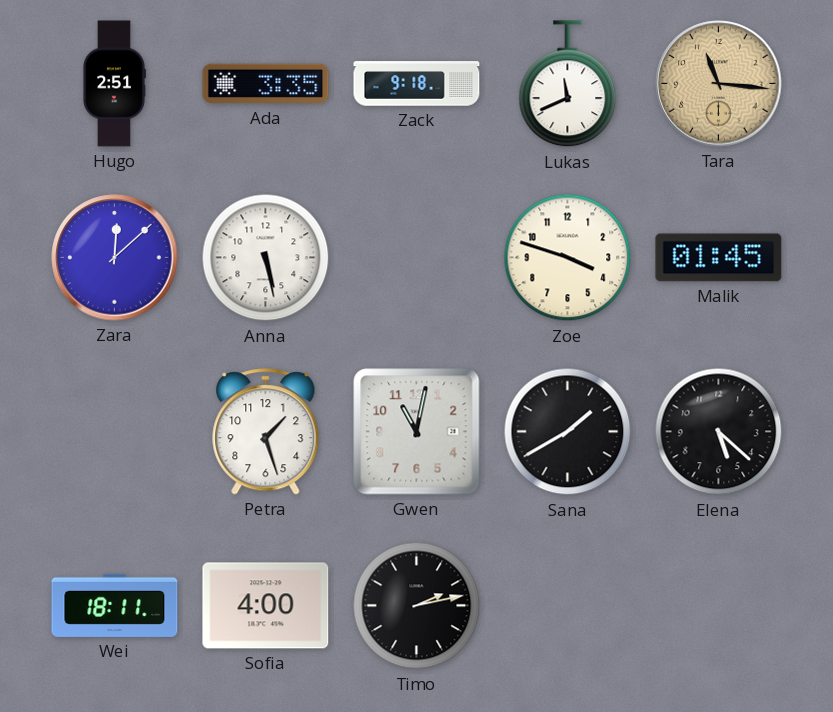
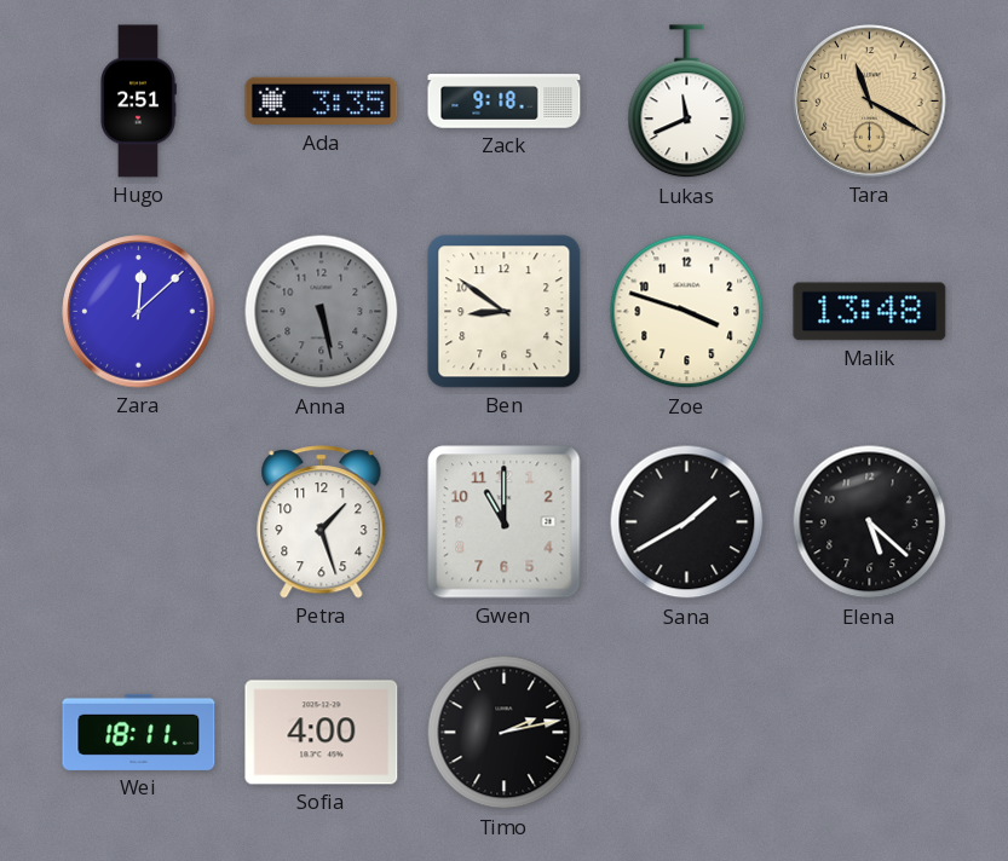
Tara: 11:16 -> 11:20 (870, 102)
Anna dial: white -> grey (322, 312)
Ben: none -> 8:51 (505, 312)
Malik: 01:45 -> 13:48 (870, 312)
Gwen: 11:02 -> 11:00 (505, 522)
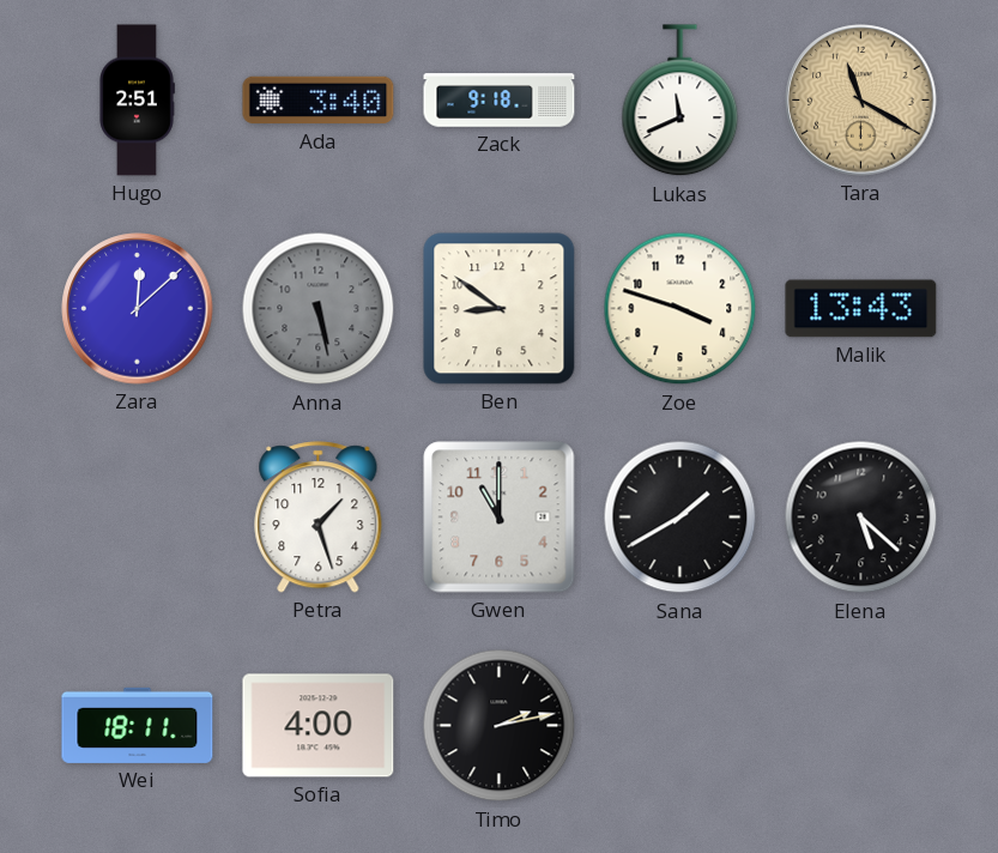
Ada: 3:35 -> 3:40 (319, 101)
Malik: 13:48 -> 13:43 (861, 309)
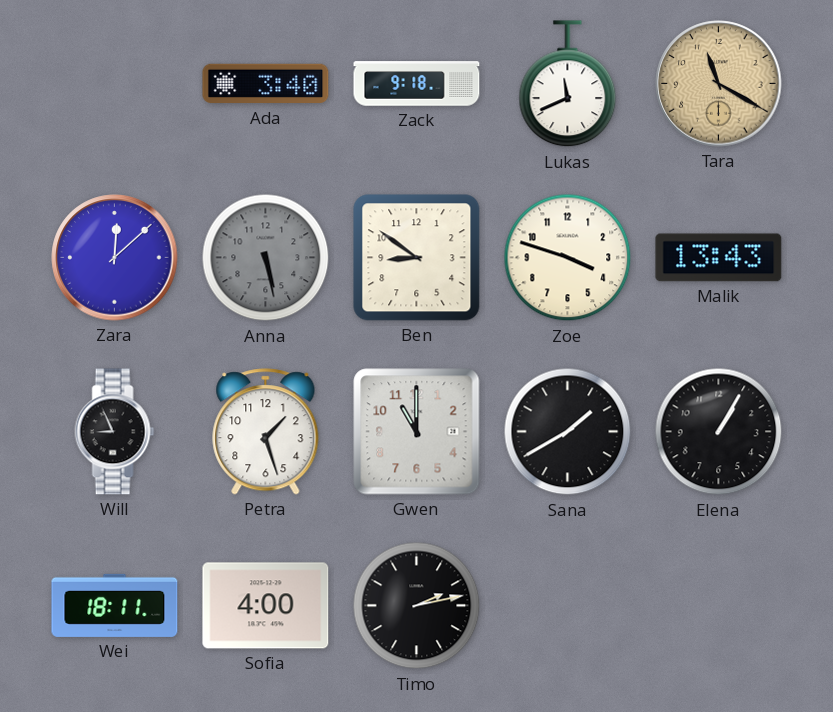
Hugo: 2:51 -> none (137, 101)
Will: none -> 8:56 (115, 432)
Elena: 5:22 -> 1:05 (719, 432)
